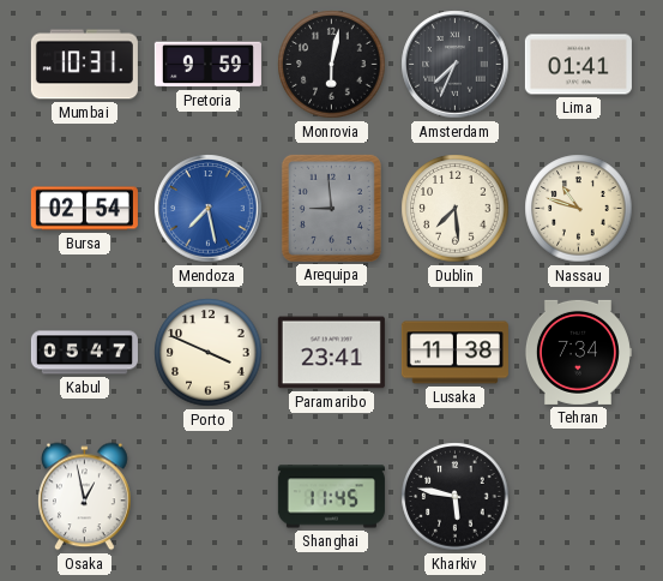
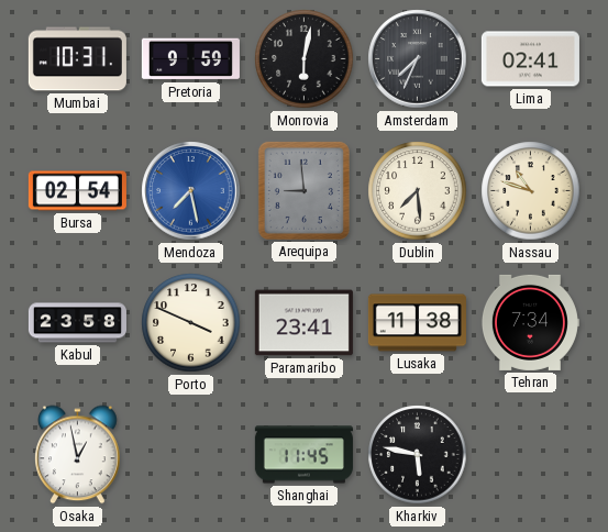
Lima: 01:41 -> 02:41 (530, 59)
Kabul: 05:47 -> 23:58 (77, 323)
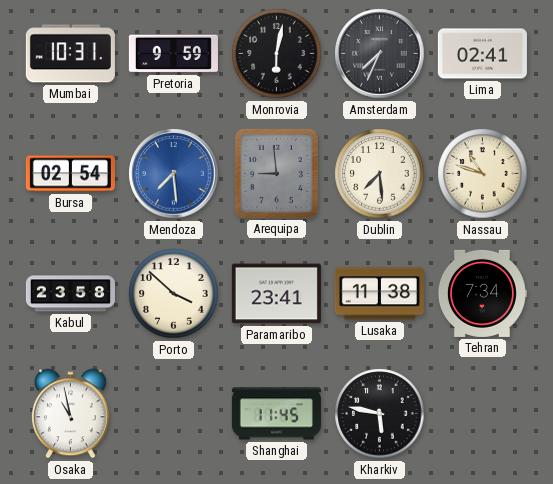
Mendoza: 7:28 -> 7:29 (174, 174)
Porto: 3:49 -> 3:52 (174, 294)
Osaka: 12:58 -> 10:58 (71, 414)
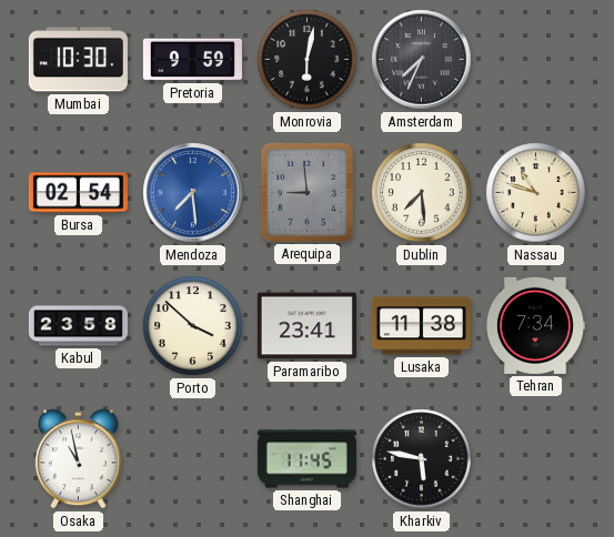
Mumbai: 10:31 -> 10:30 (78, 60)
Lima: 02:41 -> none (482, 54)
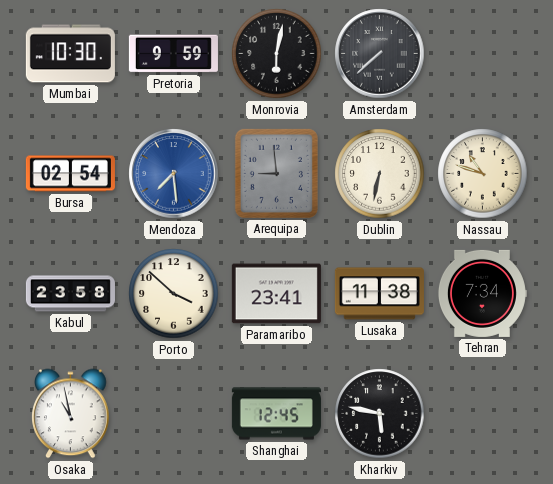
Amsterdam: 7:34 -> 7:38 (380, 54)
Dublin: 7:29 -> 6:32 (380, 174)
Shanghai: 11:45 -> 12:45 (276, 414)
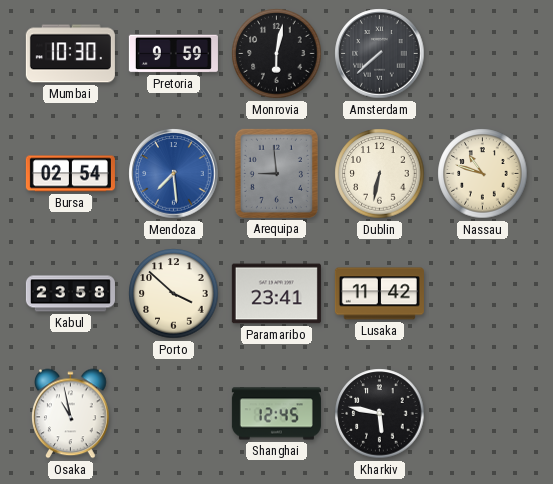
Lusaka: 11:38 -> 11:42 (379, 294)
Tehran: 7:34 -> none (482, 293)
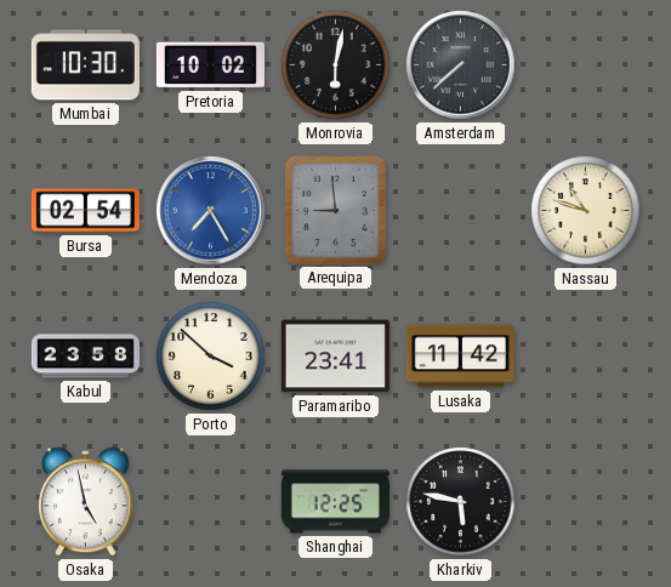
Pretoria: 9:59 -> 10:02 (210, 65)
Mendoza: 7:29 -> 7:25 (211, 211)
Dublin: 6:32 -> none (380, 174)
Osaka: 10:58 -> 4:58 (86, 502)
Shanghai: 12:45 -> 12:25 (335, 502)
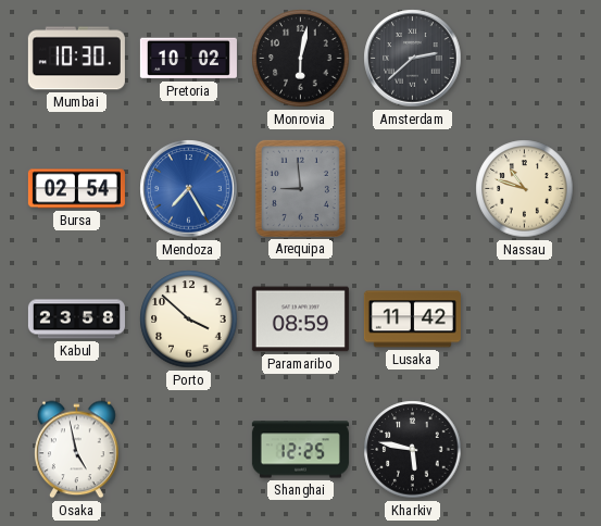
Amsterdam: 7:38 -> 2:38 (413, 59)
Paramaribo: 23:41 -> 08:59 (300, 320)
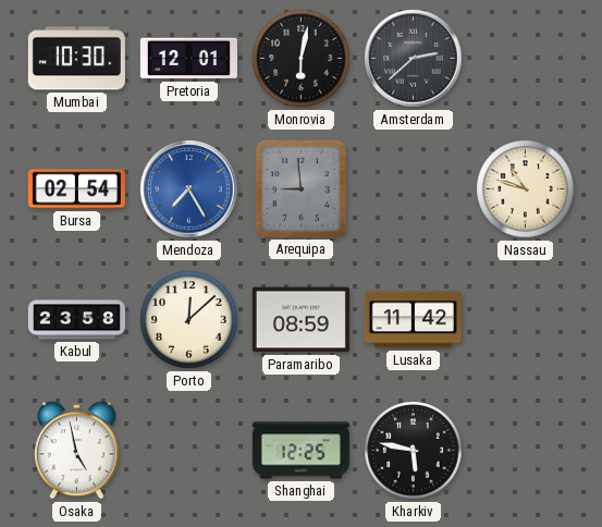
Pretoria: 10:02 -> 12:01 (188, 59)
Porto: 3:52 -> 12:08 (189, 320)
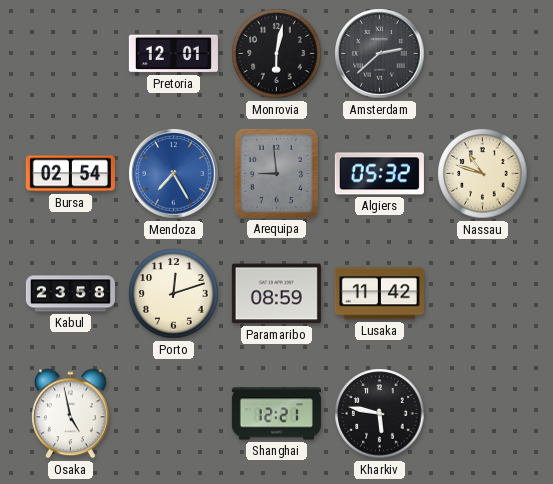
Mumbai: 10:30 -> none (76, 59)
Algiers: none -> 05:32 (379, 174)
Porto: 12:08 -> 12:12 (174, 294)
Shanghai: 12:25 -> 12:21 (276, 414)
